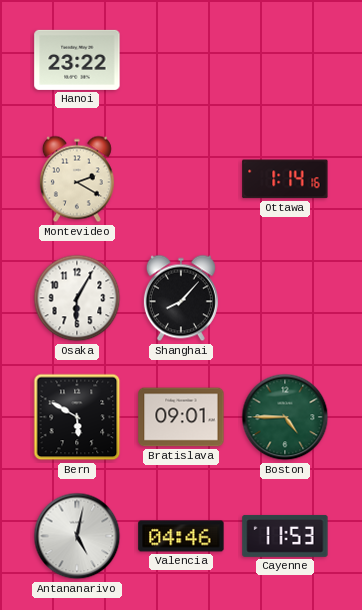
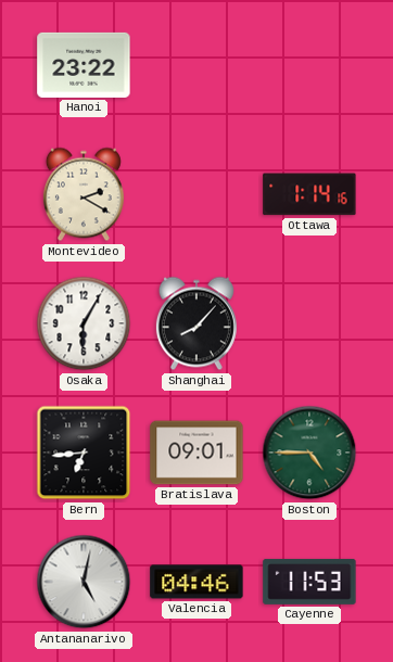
Bern: 5:50 -> 6:44 (84, 453)
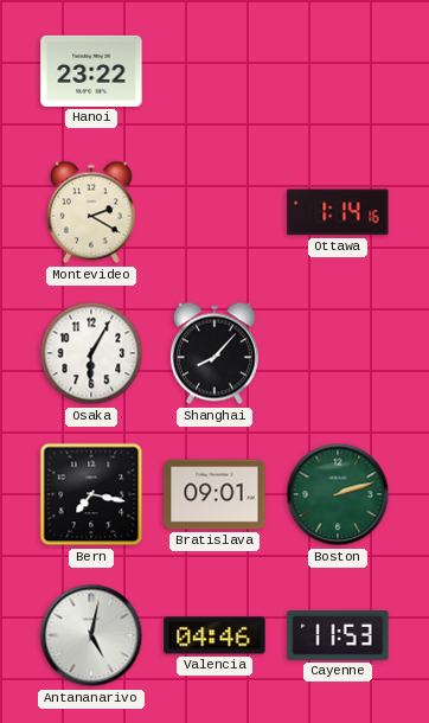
Bern: 6:44 -> 7:17 (91, 494)
Boston: 4:45 -> 2:12 (338, 494)
